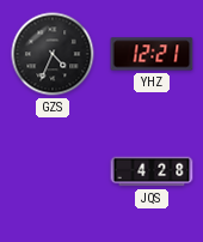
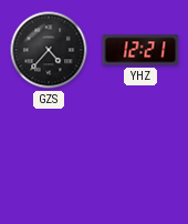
GZS: 4:34 -> 4:37 (49, 50)
JQS: 4:28 -> none (152, 171)
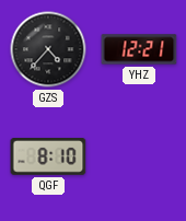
QGF: none -> 8:10 (48, 158)
